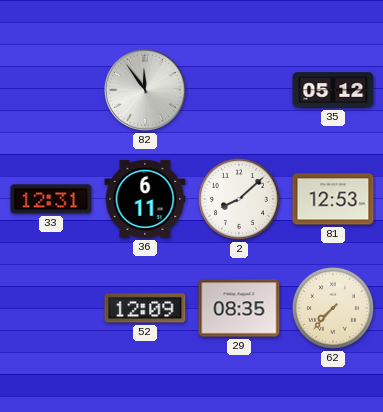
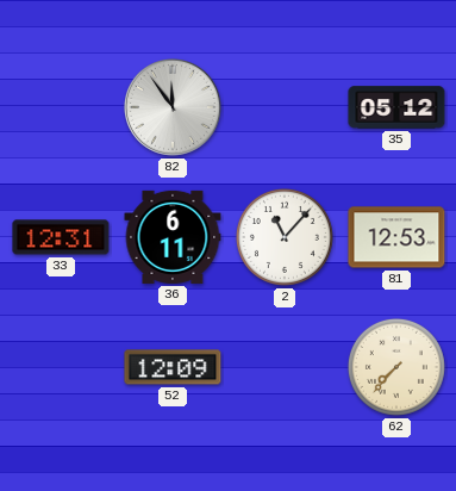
2: 8:08 -> 11:07 (285, 237)
29: 08:35 -> none (239, 308)
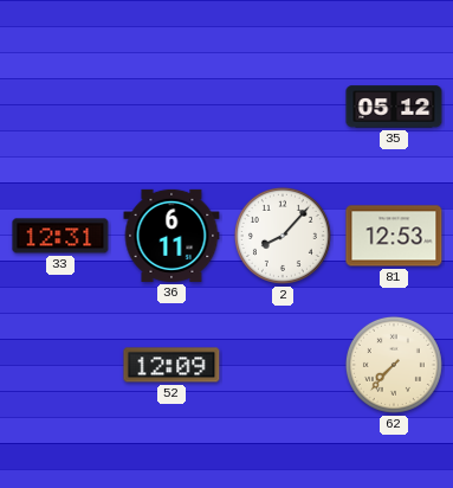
82: 11:54 -> none (174, 108)
2: 11:07 -> 8:07 (283, 236)
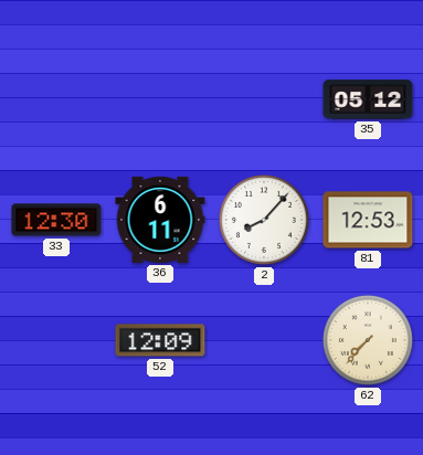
33: 12:31 -> 12:30 (56, 220)
